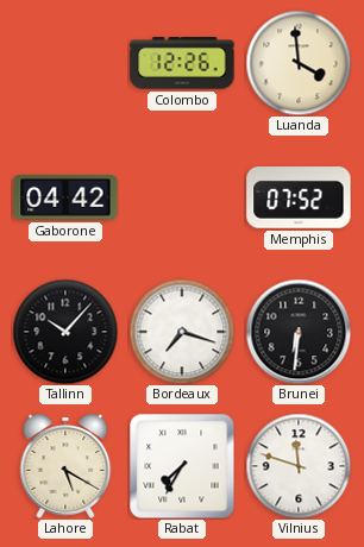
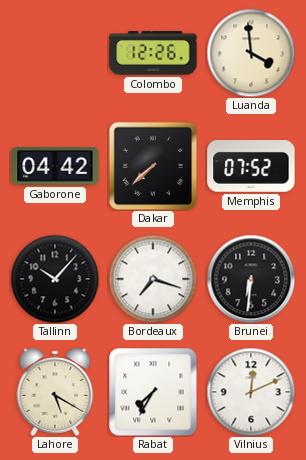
Dakar: none -> 7:38 (153, 166)
Vilnius: 11:48 -> 12:11 (251, 392)
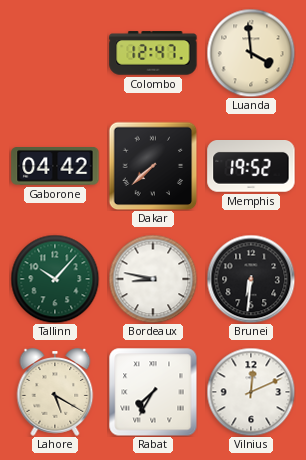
Colombo: 12:26 -> 12:47 (153, 53)
Memphis: 07:52 -> 19:52 (251, 167)
Tallinn dial: black -> green (55, 279)
Bordeaux: 7:18 -> 8:47 (153, 279)
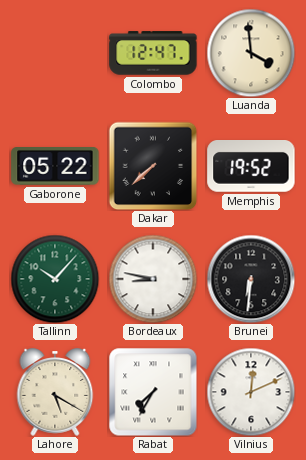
Gaborone: 04:42 -> 05:22 (55, 167)
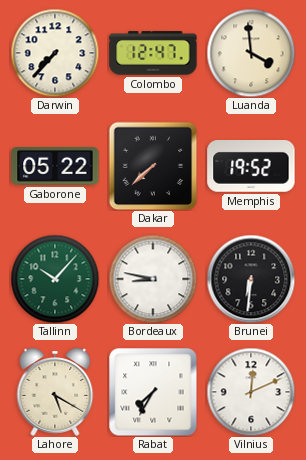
Darwin: none -> 7:37 (55, 53)
